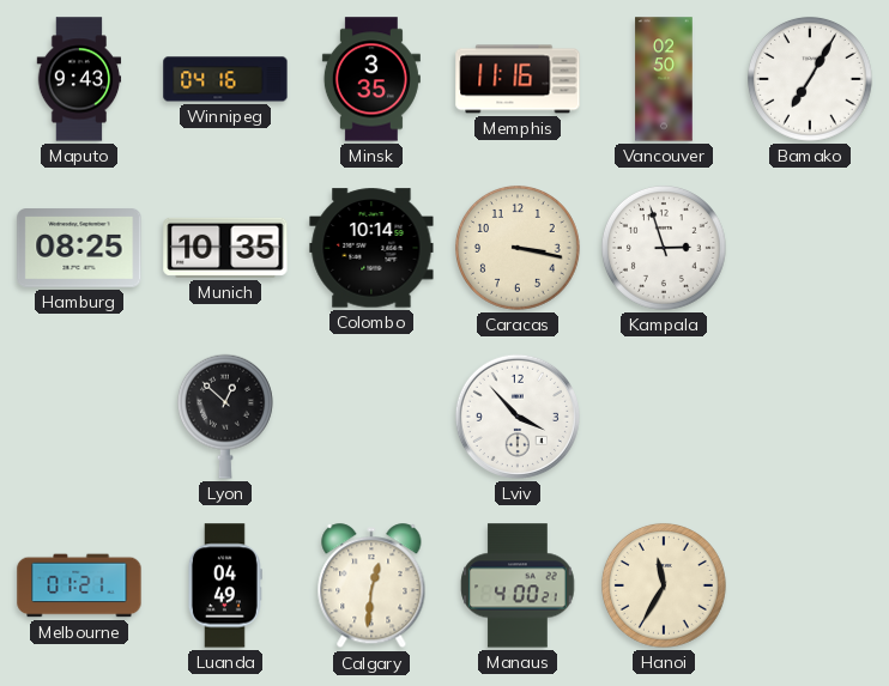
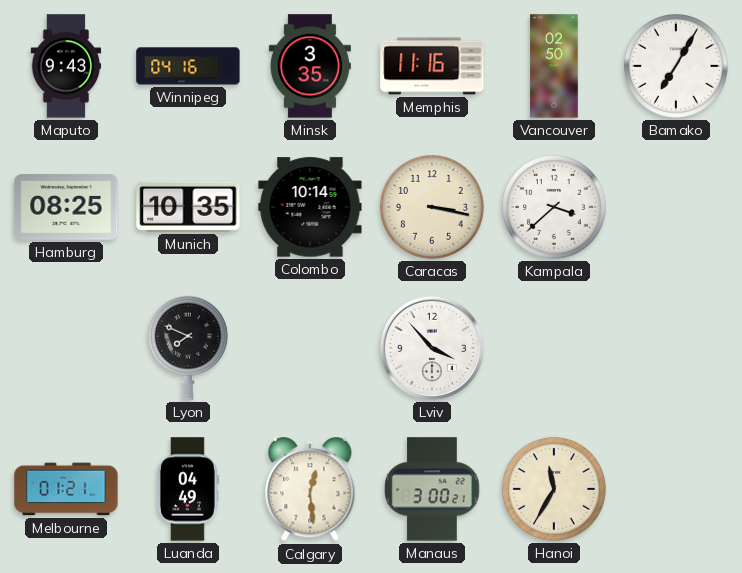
Kampala: 2:57 -> 3:38 (554, 207)
Lyon: 12:52 -> 7:49 (188, 348)
Calgary: 12:31 -> 12:29 (310, 490)
Manaus: 4:00 -> 3:00 (432, 489)
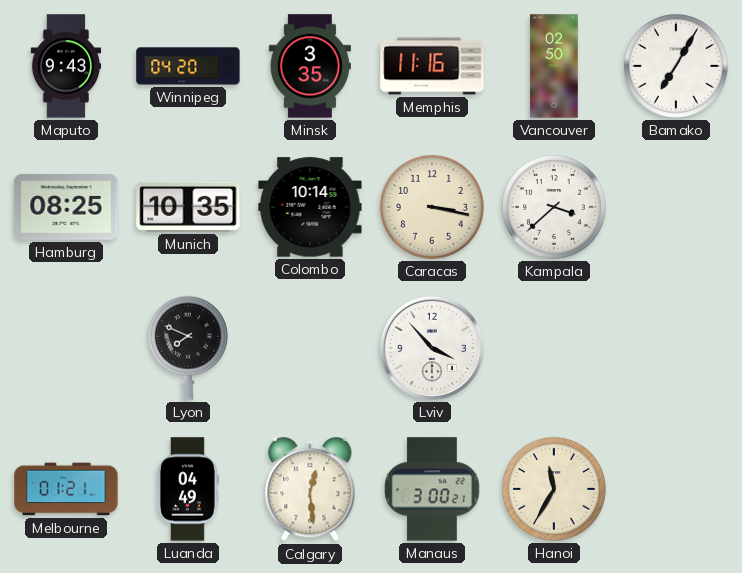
Winnipeg: 04:16 -> 04:20 (188, 66)
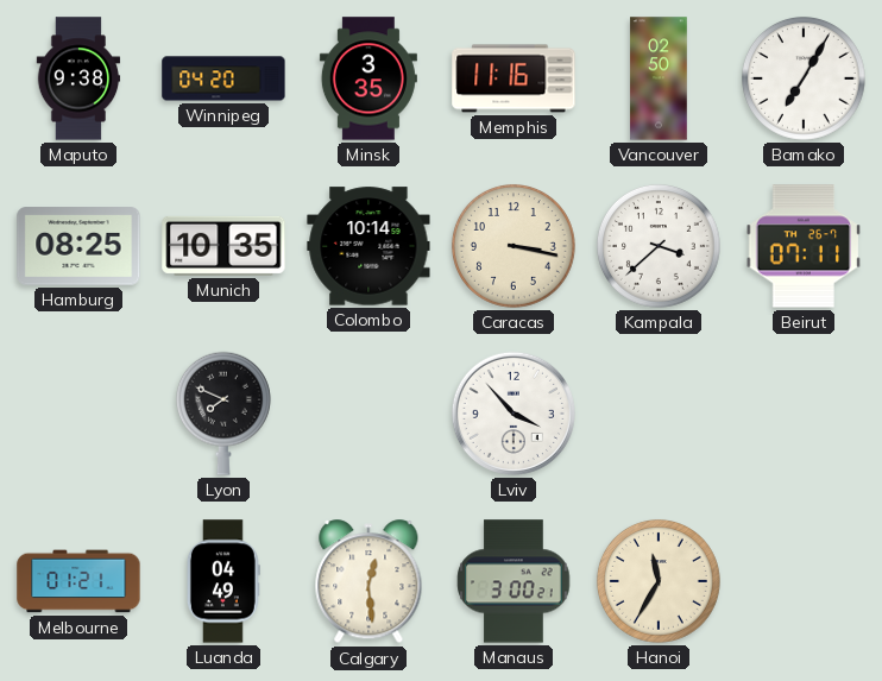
Maputo: 9:43 -> 9:38 (78, 78)
Beirut: none -> 07:11 (804, 246)
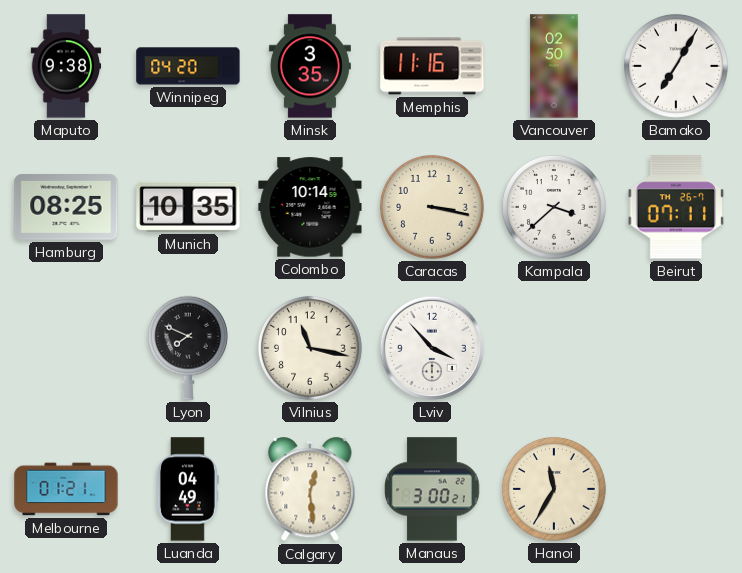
Vilnius: none -> 11:17 (310, 348)
